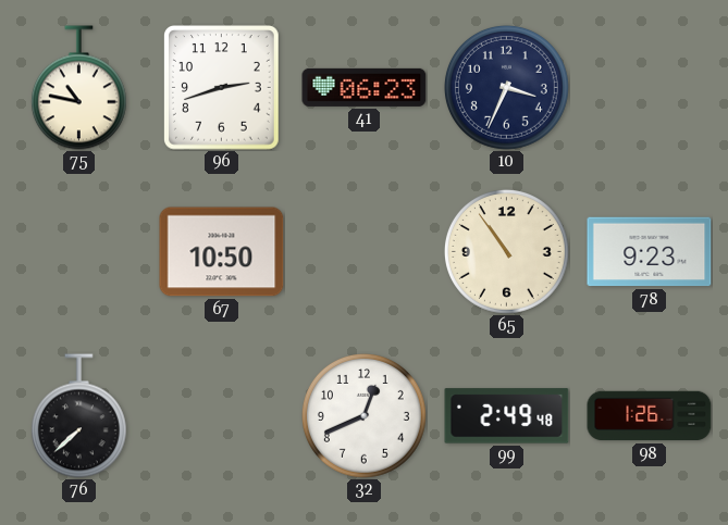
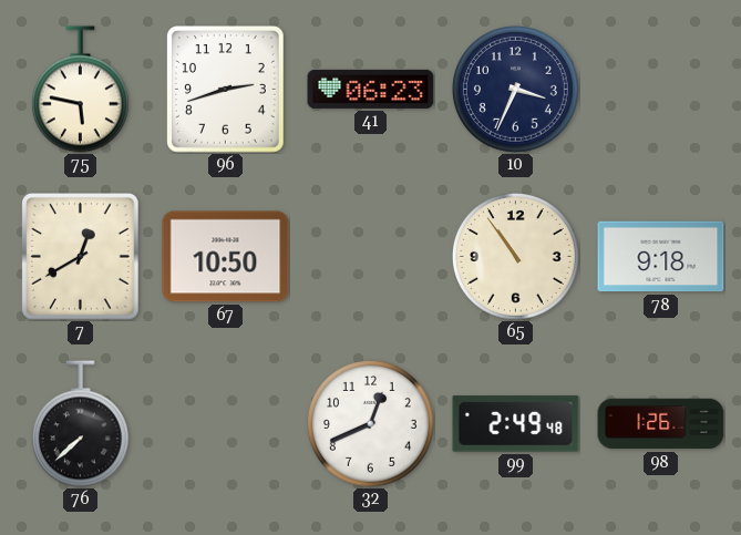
75: 10:47 -> 5:47 (80, 90)
7: none -> 12:40 (81, 257)
78: 9:23 -> 9:18 (661, 257)
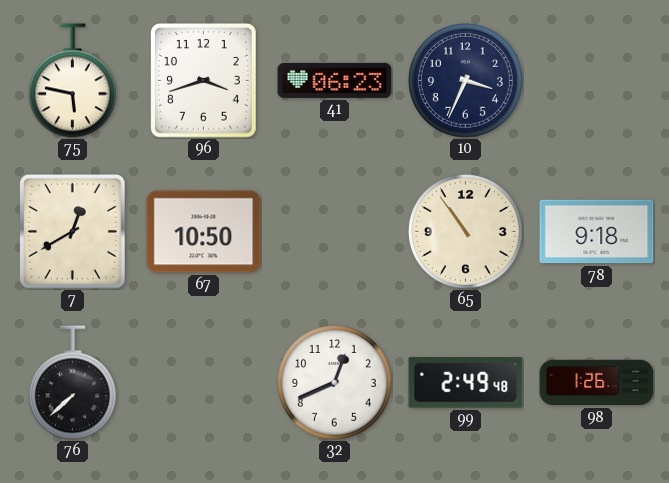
96: 2:42 -> 3:42 (204, 81)
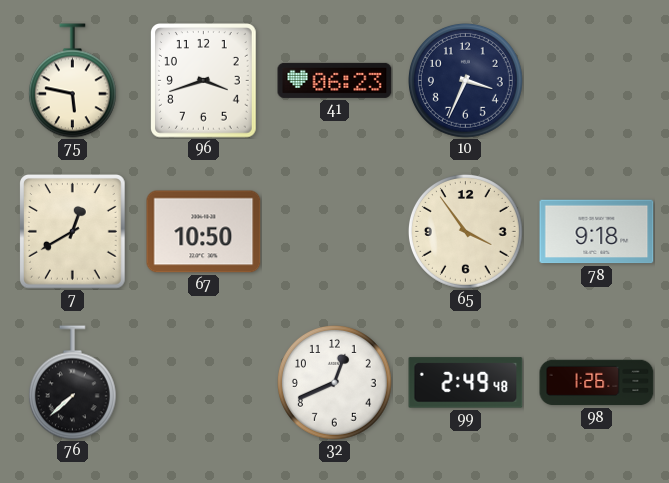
65: 10:54 -> 3:54 (465, 231)
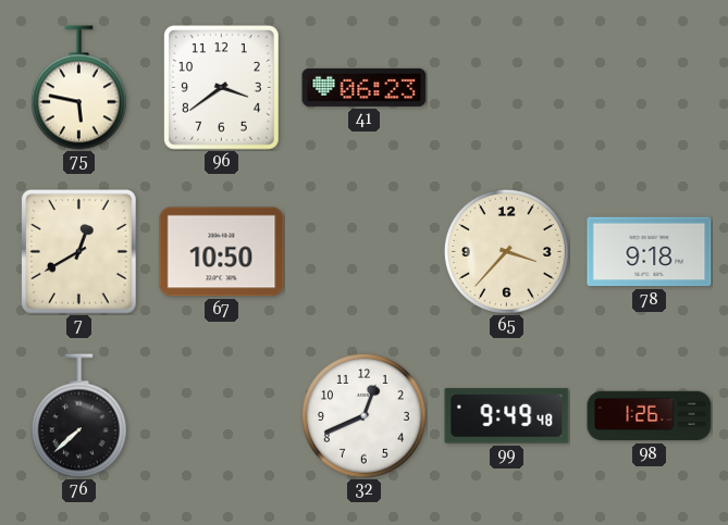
96: 3:42 -> 3:39 (222, 88)
10: 3:34 -> none (465, 80)
65: 3:54 -> 3:37 (506, 251)
99: 2:49 -> 9:49 (507, 416)
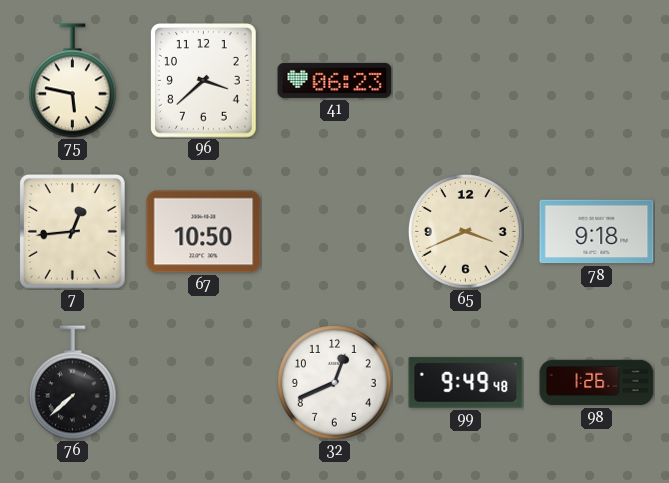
96: 3:39 -> 3:38 (204, 81)
7: 12:40 -> 12:44 (73, 232)
65: 3:37 -> 3:41 (465, 231)
